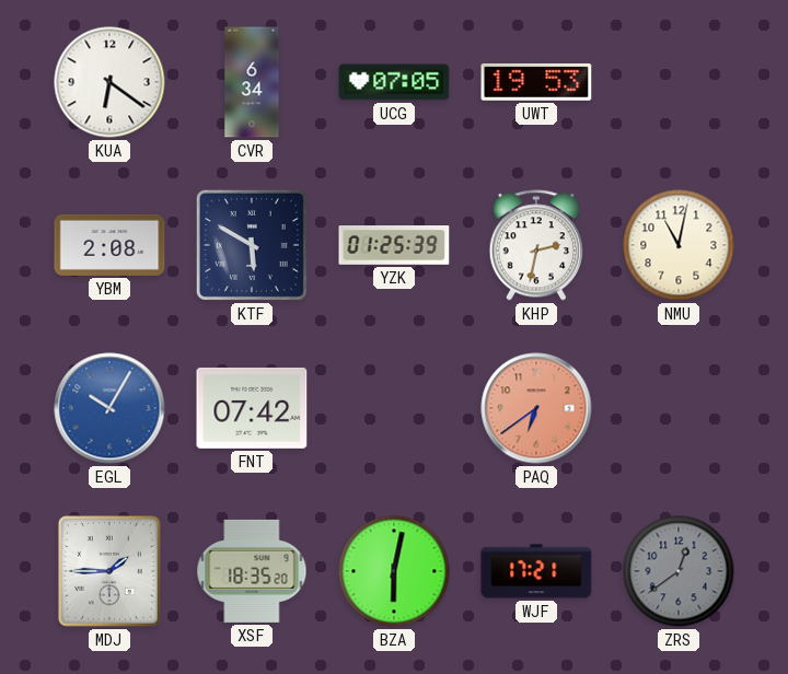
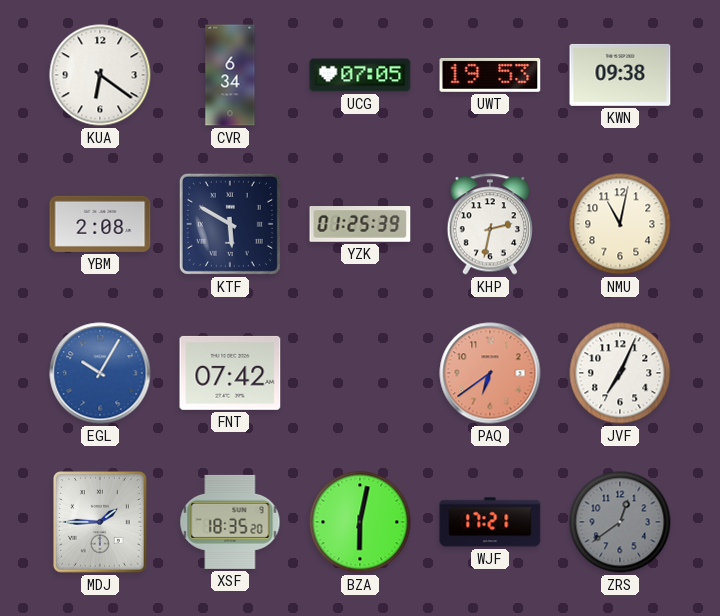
KWN: none -> 09:38 (620, 75)
JVF: none -> 7:04 (620, 373)
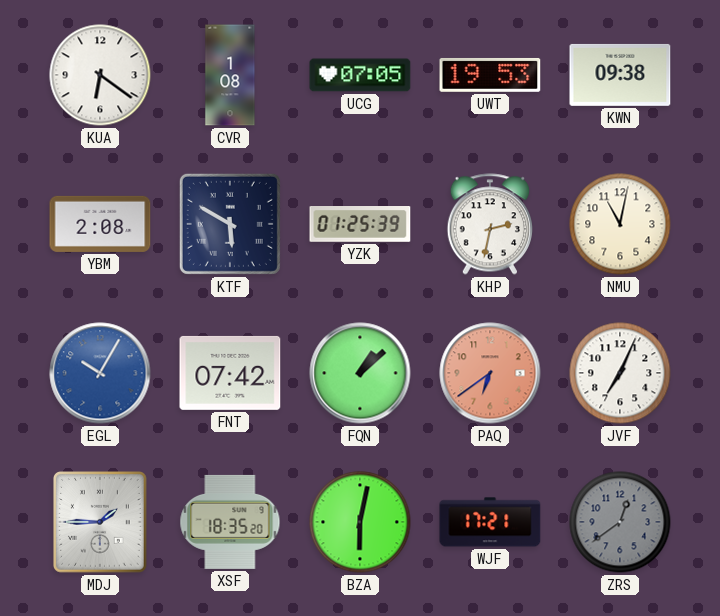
CVR: 6:34 -> 1:08 (230, 75)
FQN: none -> 1:08 (360, 373)
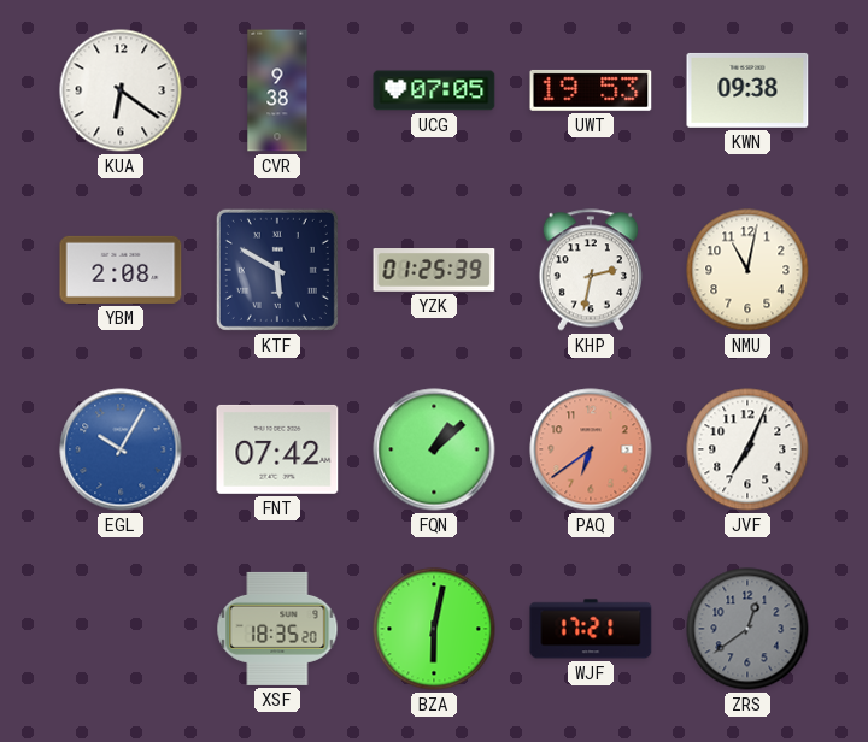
CVR: 1:08 -> 9:38 (277, 90)
MDJ: 1:45 -> none (101, 523)
